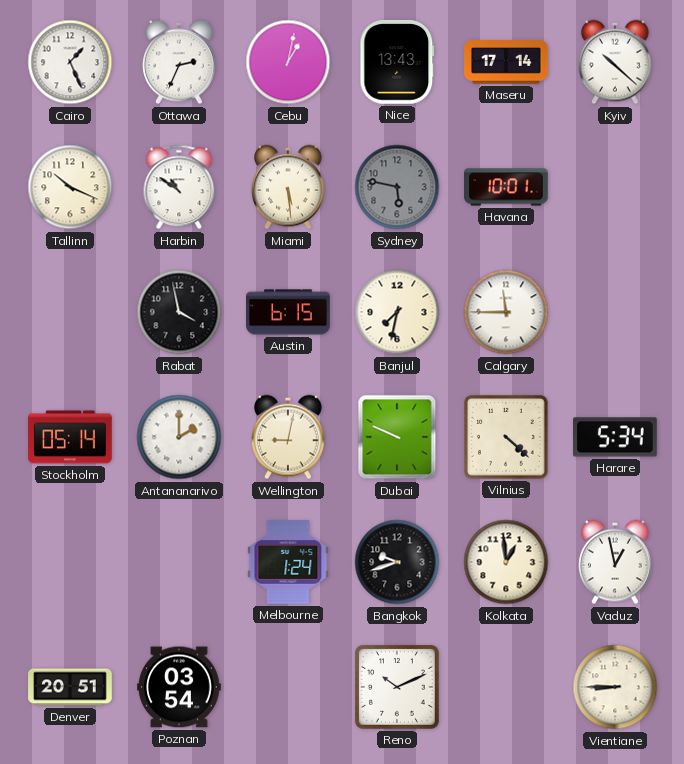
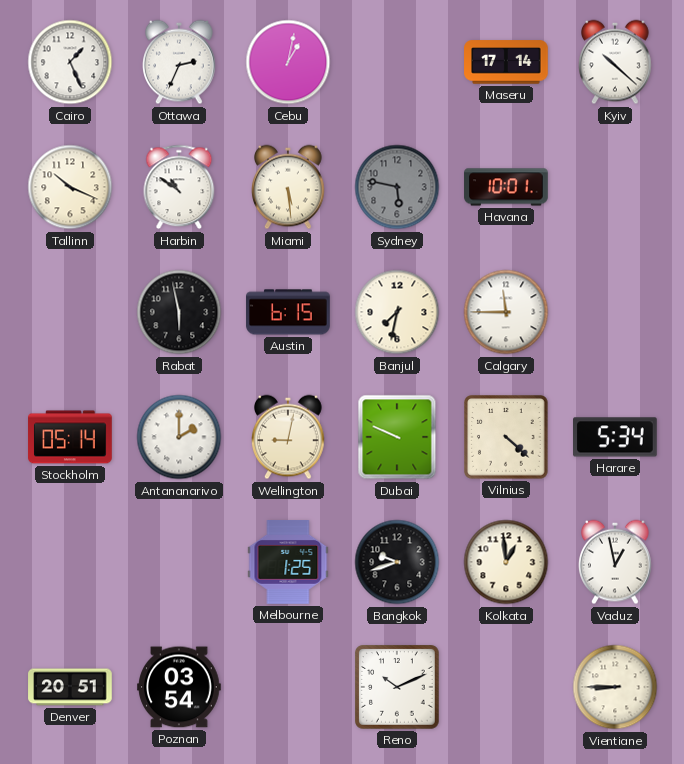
Nice: 13:43 -> none (397, 63)
Rabat: 3:58 -> 5:58 (179, 312)
Melbourne: 1:24 -> 1:25 (288, 562)
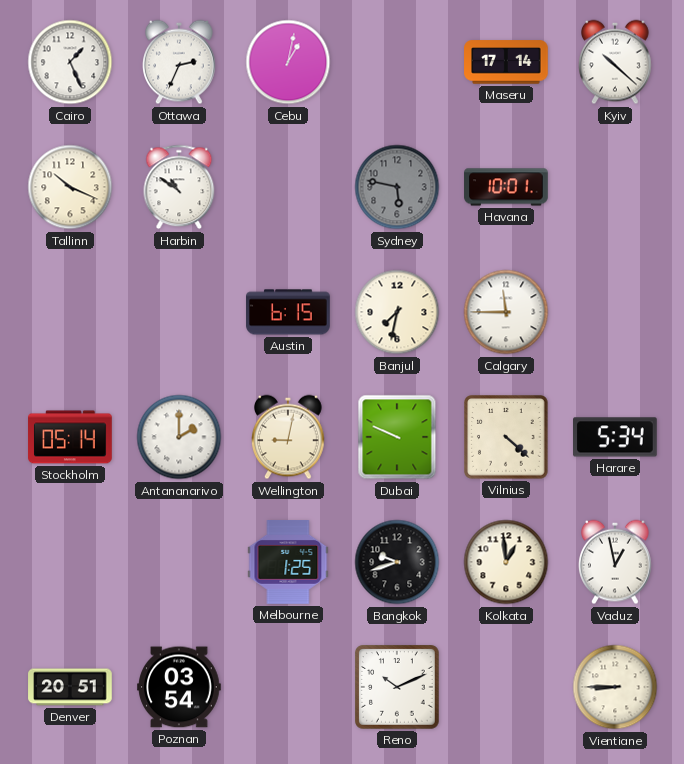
Miami: 5:29 -> none (289, 187)
Rabat: 5:58 -> none (179, 312)
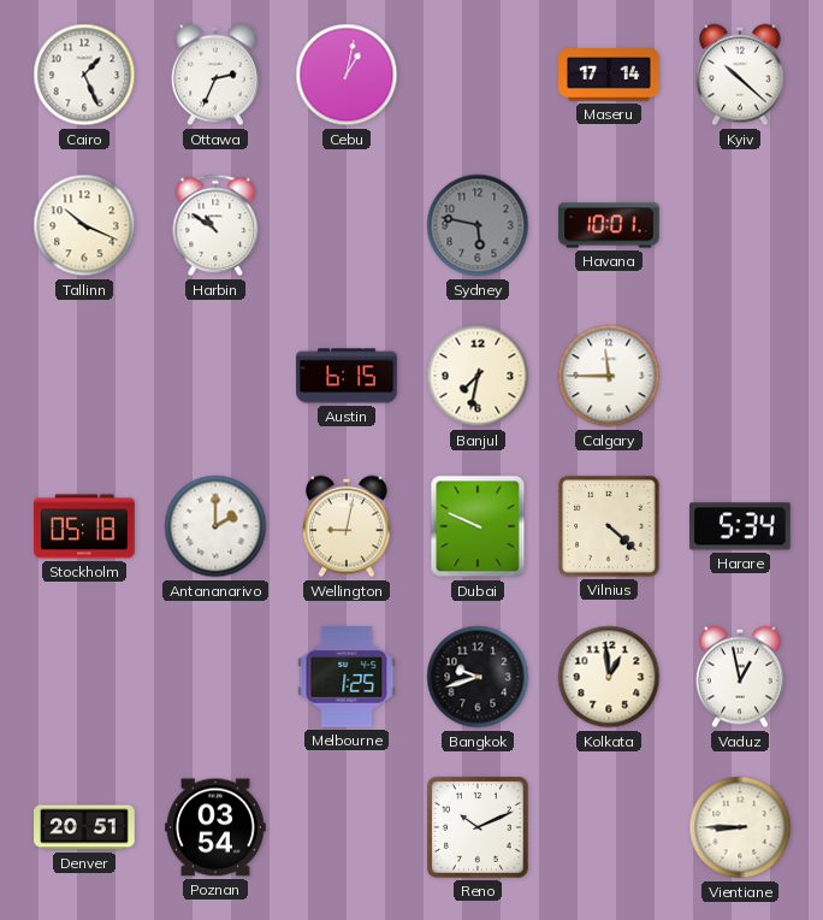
Stockholm: 05:14 -> 05:18 (84, 526)
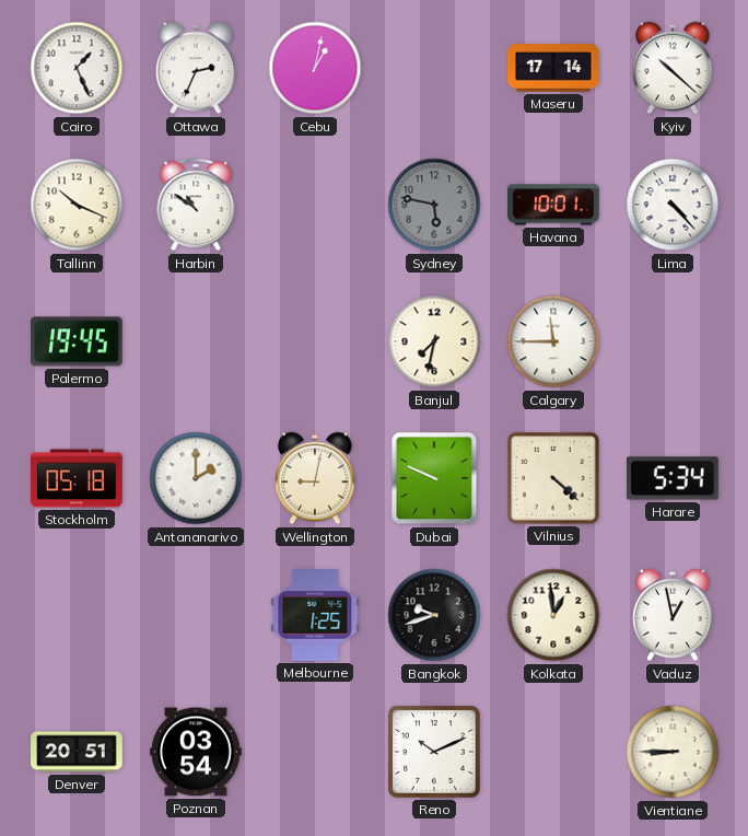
Lima: none -> 4:23 (673, 205)
Palermo: none -> 19:45 (77, 341)
Austin: 6:15 -> none (347, 376)
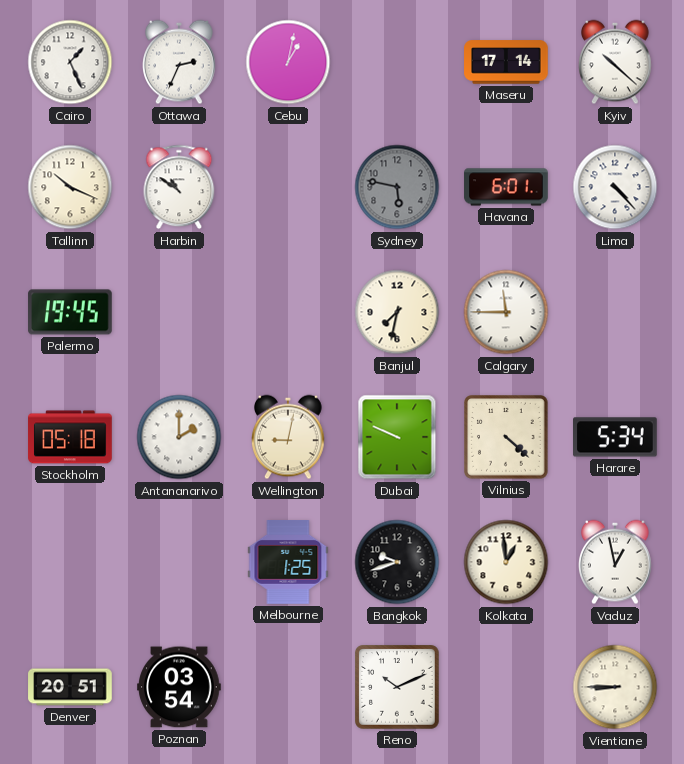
Havana: 10:01 -> 6:01 (506, 187)
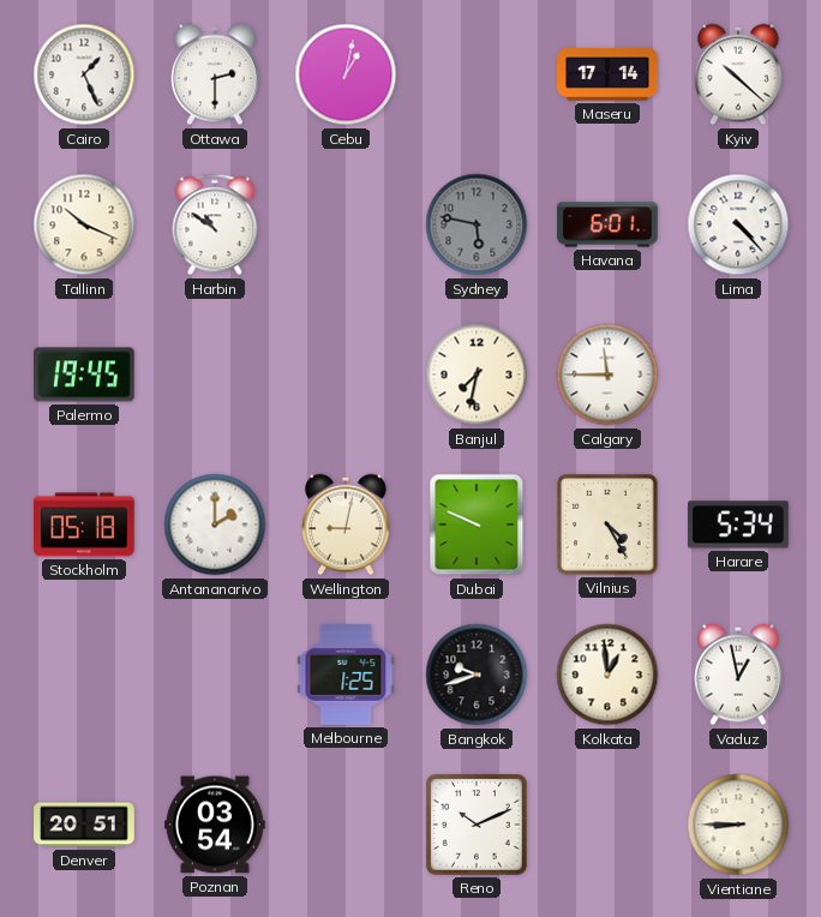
Ottawa: 2:34 -> 2:30 (216, 74)
Vilnius: 4:22 -> 4:25 (607, 525)
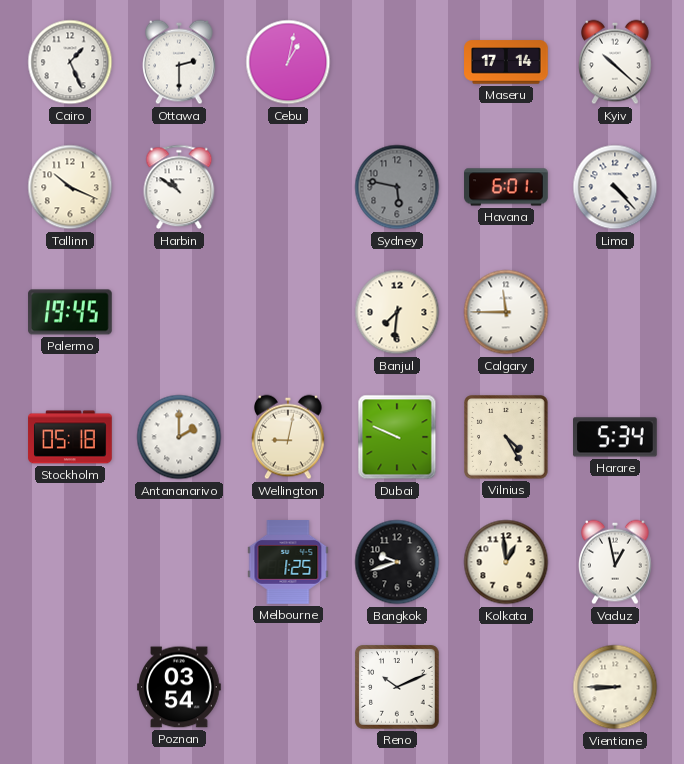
Banjul: 7:32 -> 7:31 (397, 312)
Denver: 20:51 -> none (84, 825)
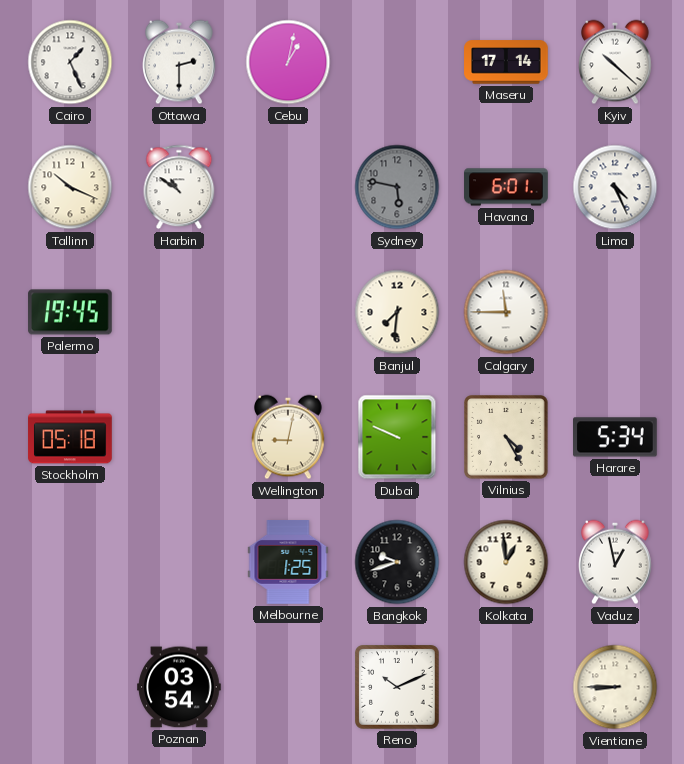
Lima: 4:23 -> 4:26 (615, 187)
Antananarivo: 2:00 -> none (179, 437)
